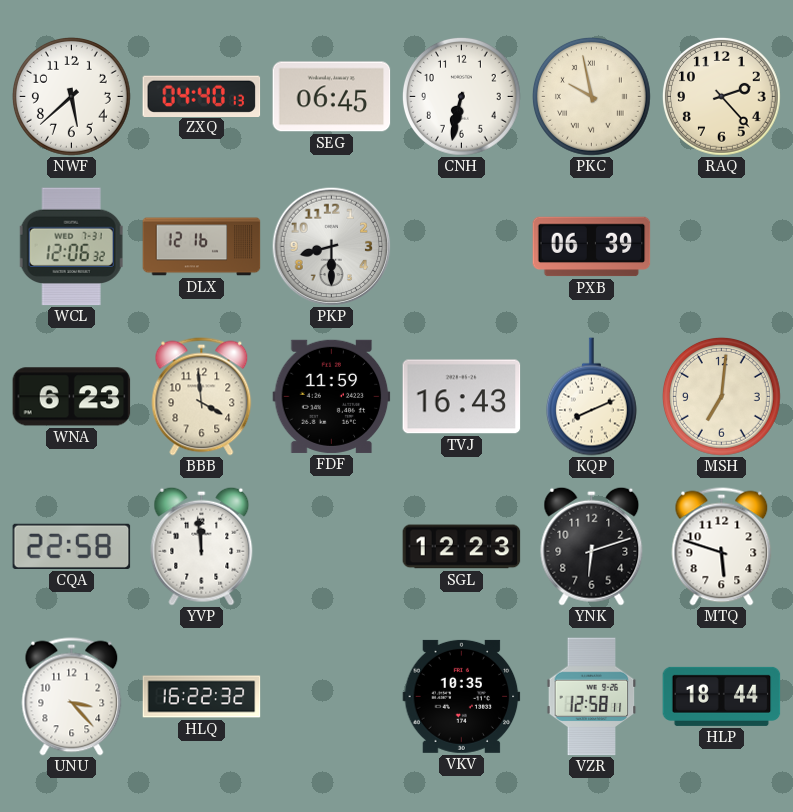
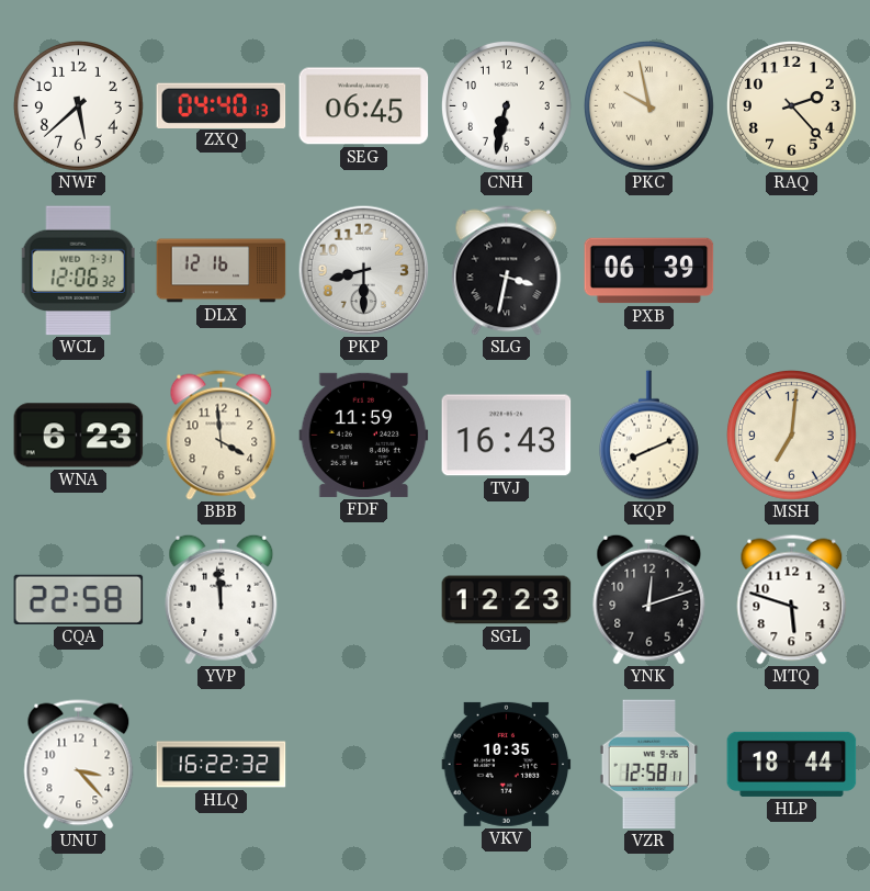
SLG: none -> 3:32 (507, 271)
YNK: 6:12 -> 12:12 (649, 599)
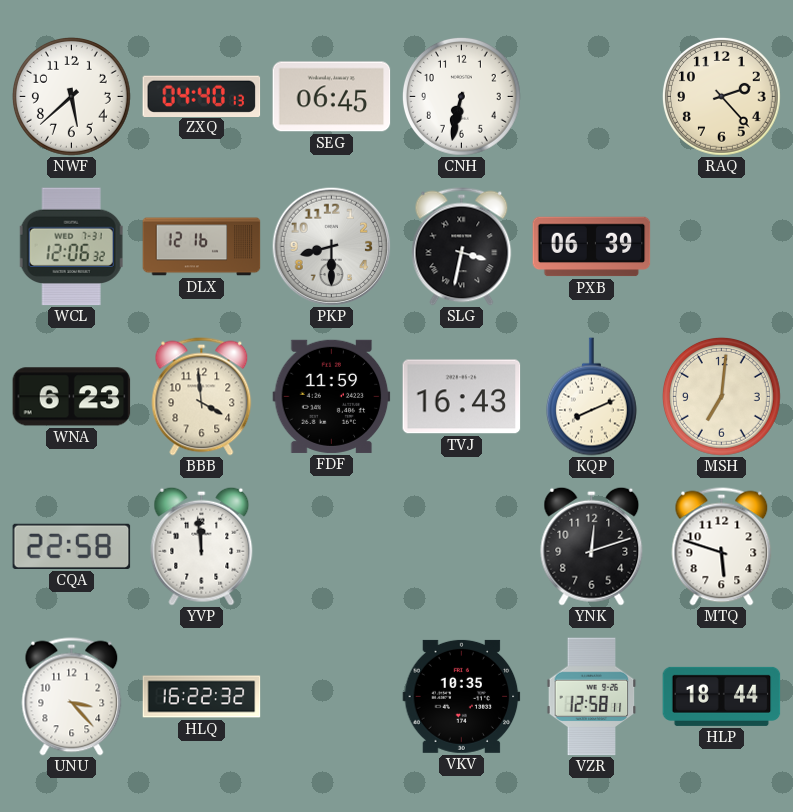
PKC: 9:58 -> none (648, 105)
SGL: 12:23 -> none (507, 600)
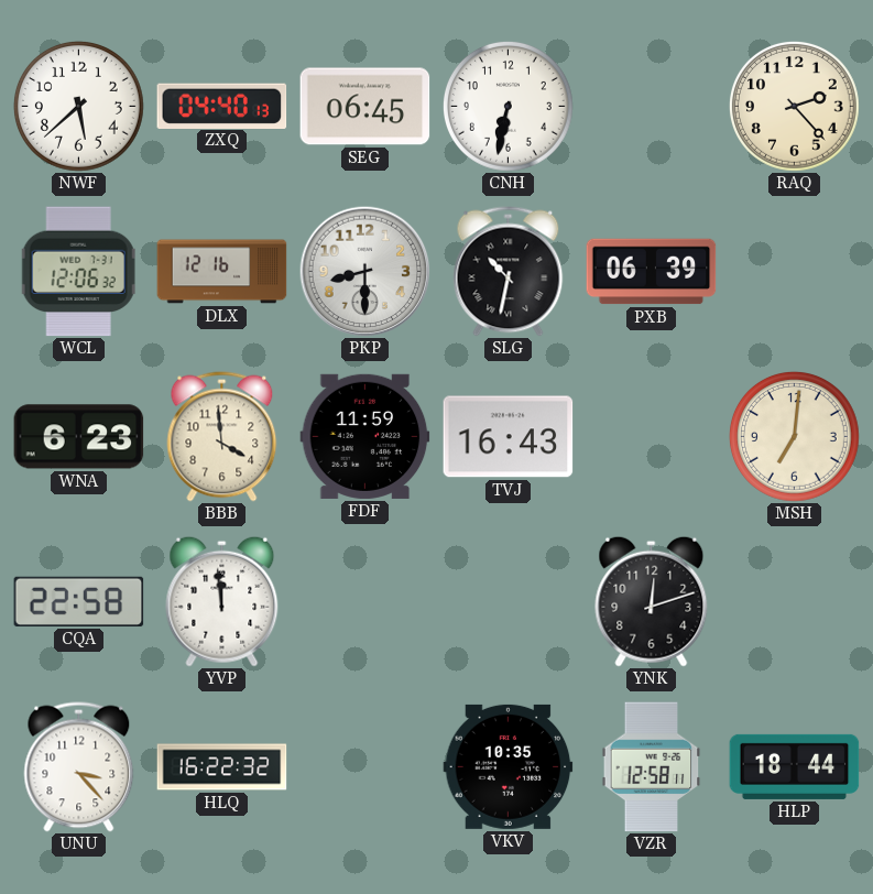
SLG: 3:32 -> 10:32 (509, 272)
KQP: 8:11 -> none (591, 397)
MTQ: 5:48 -> none (722, 547)
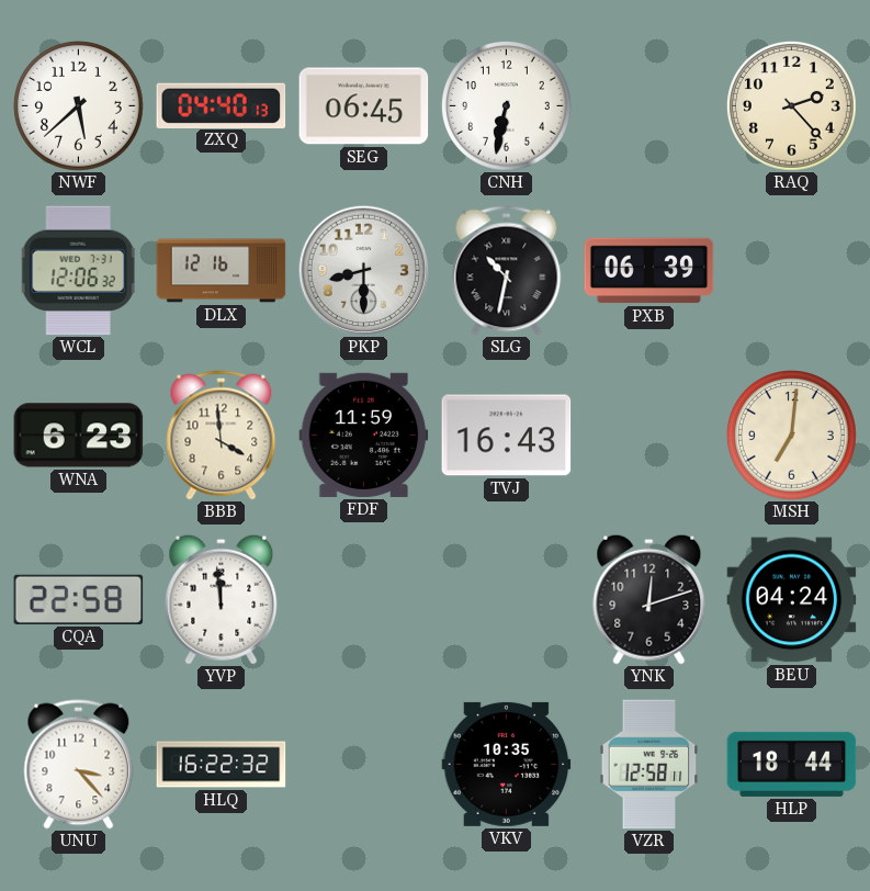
BEU: none -> 04:24 (792, 600)
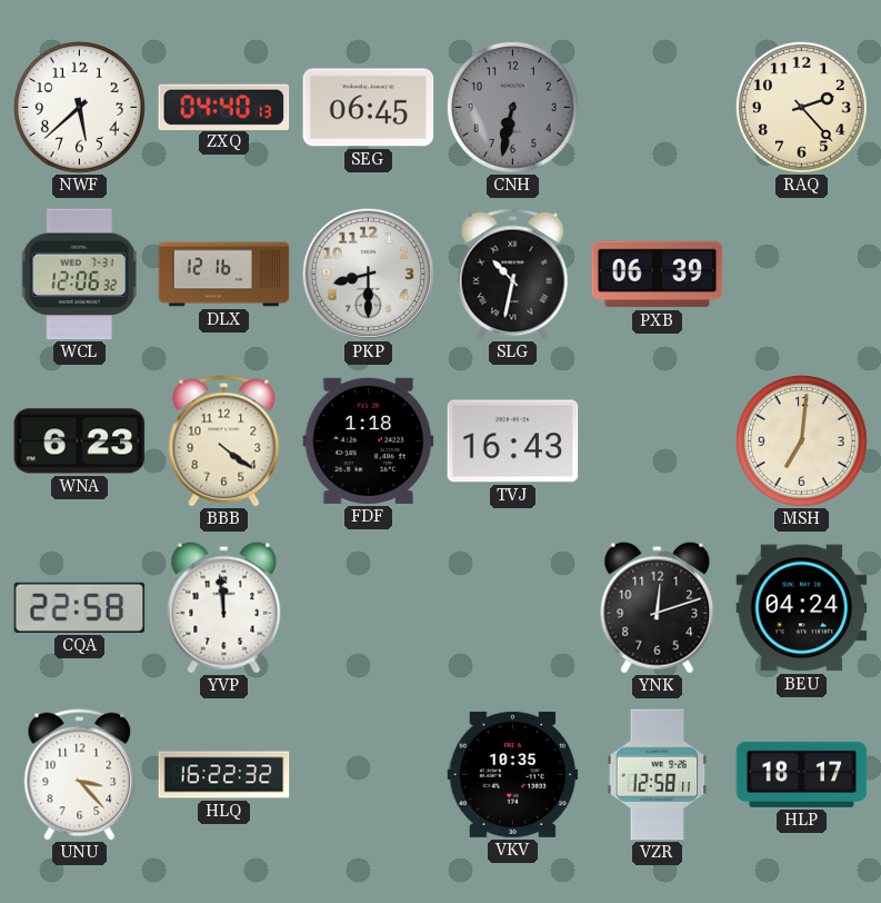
CNH dial: white -> grey (512, 107)
BBB: 3:59 -> 4:21 (224, 441)
FDF: 11:59 -> 1:18 (369, 440)
HLP: 18:44 -> 18:17 (802, 774)
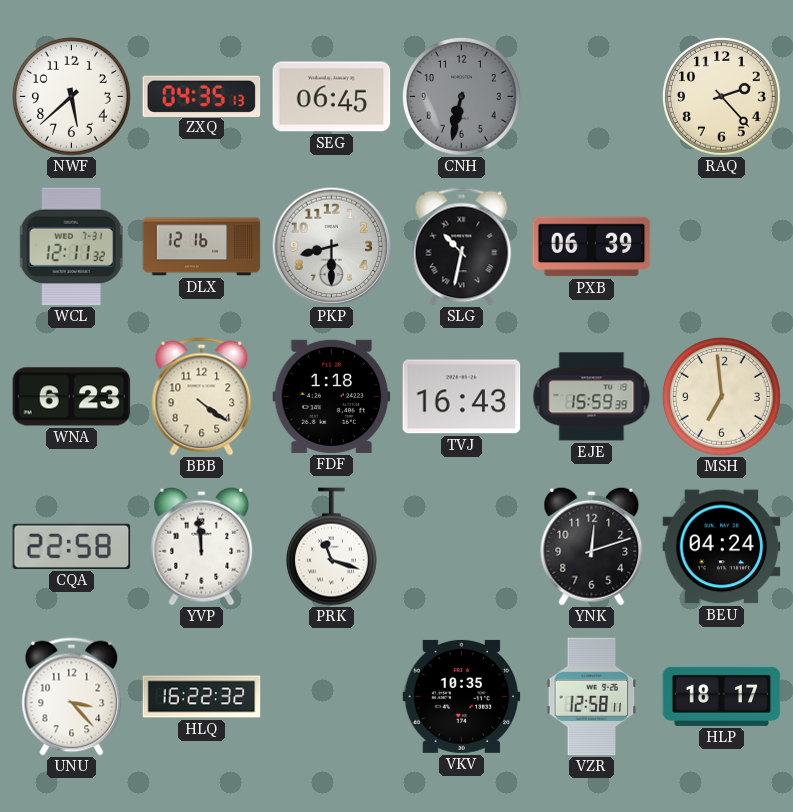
ZXQ: 04:40 -> 04:35 (202, 96)
WCL: 12:06 -> 12:11 (71, 247)
EJE: none -> 15:59 (592, 397)
MSH: 7:01 -> 6:59 (721, 396)
PRK: none -> 11:18 (331, 547)
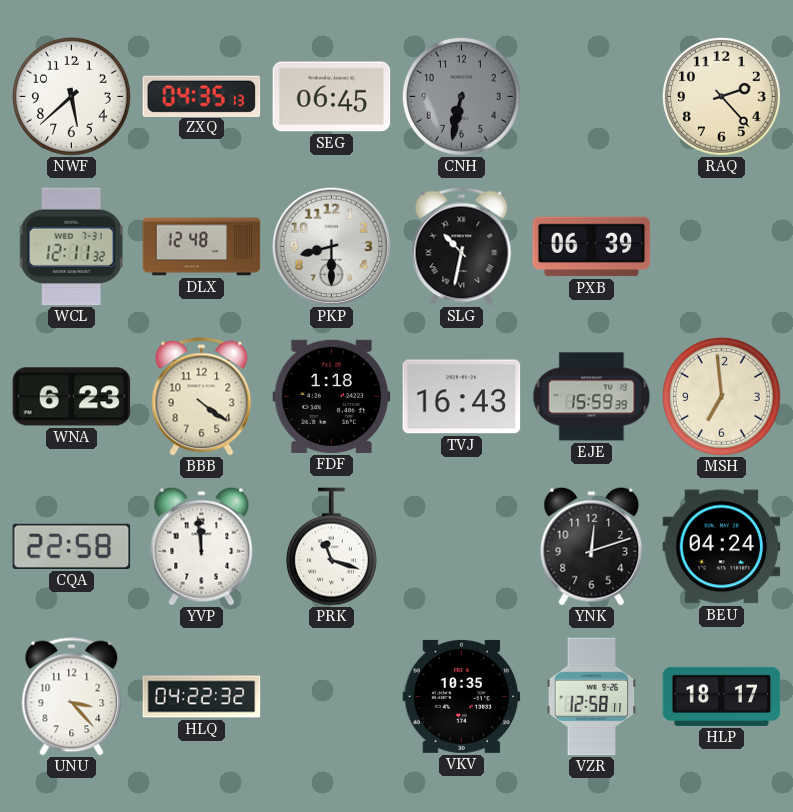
DLX: 12:16 -> 12:48 (202, 247)
HLQ: 16:22 -> 04:22 (202, 697)
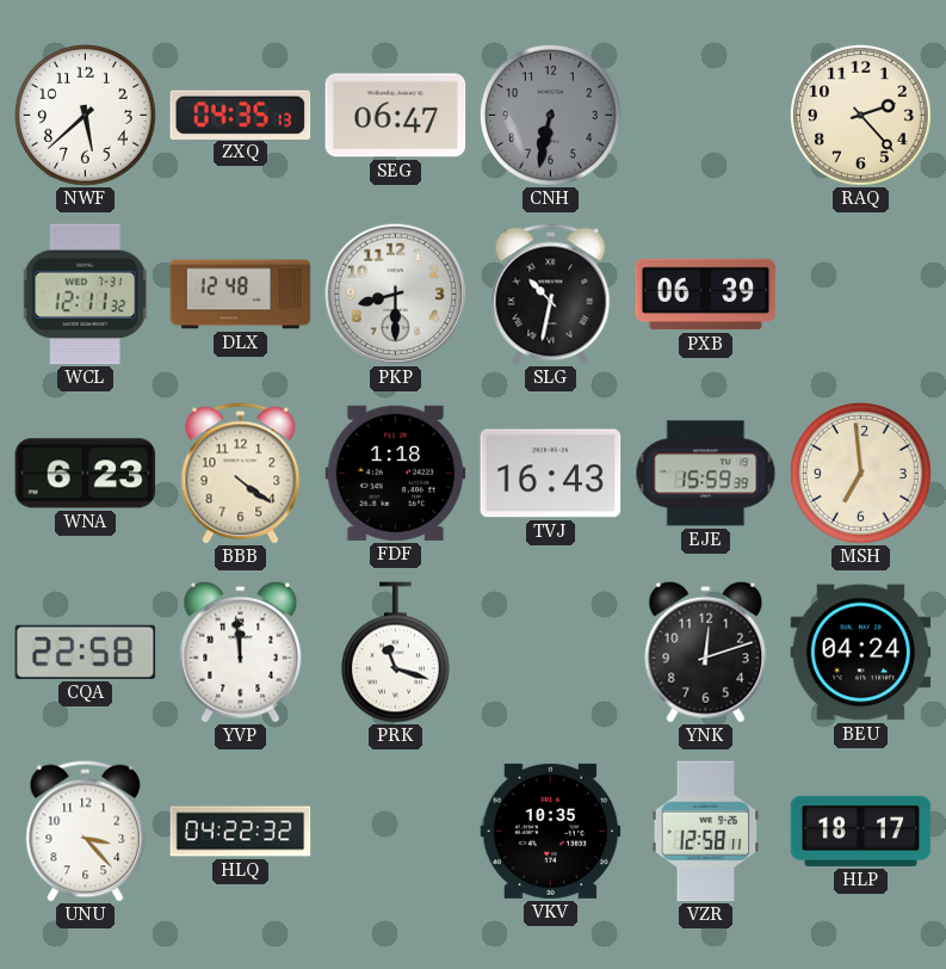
SEG: 06:45 -> 06:47 (396, 116)
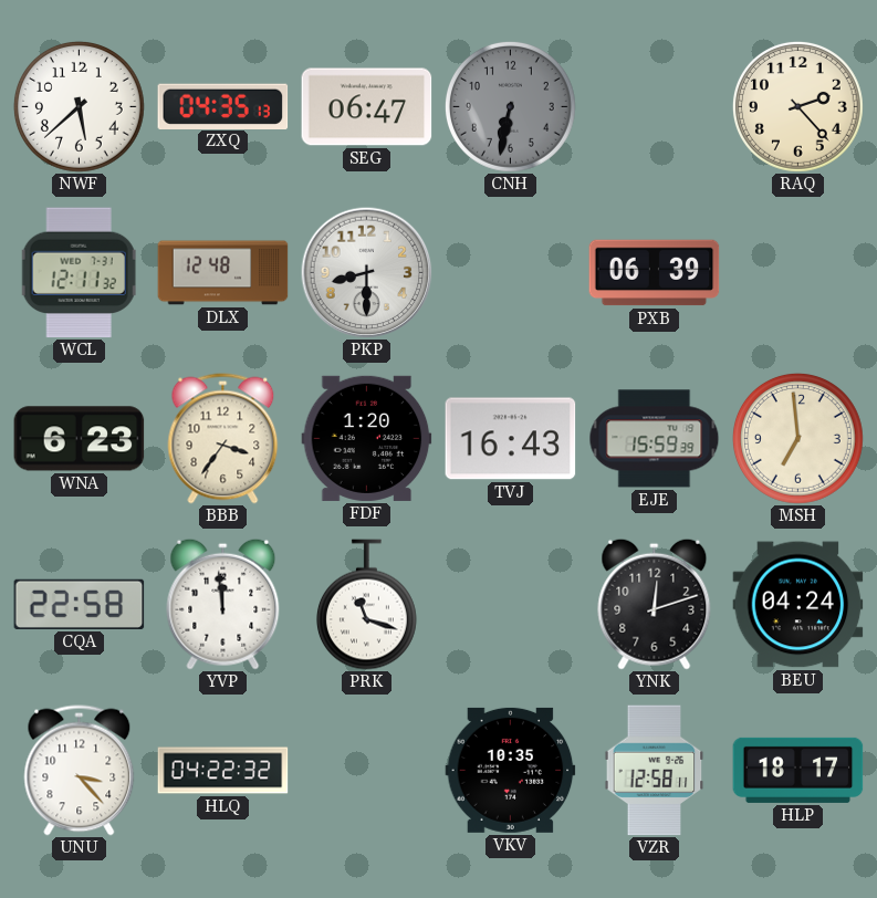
SLG: 10:32 -> none (551, 295)
BBB: 4:21 -> 3:36 (223, 439)
FDF: 1:18 -> 1:20 (367, 438)
